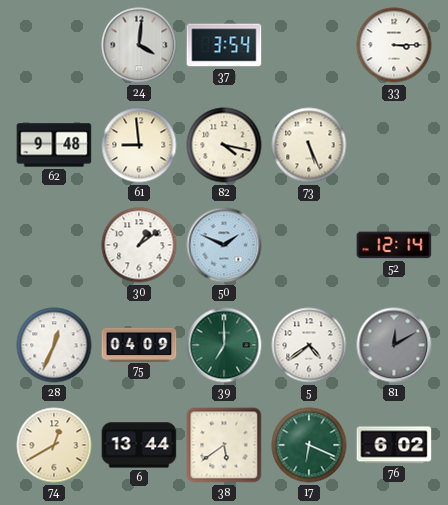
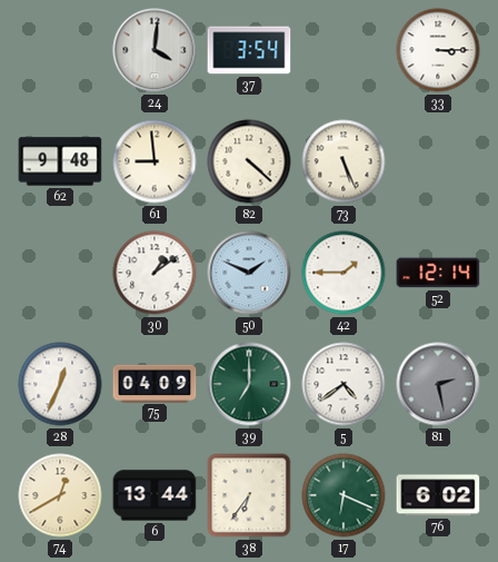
82: 4:17 -> 4:22 (249, 161)
42: none -> 1:45 (343, 273)
81: 12:10 -> 2:28 (438, 384)
38: 5:39 -> 6:36 (249, 495)
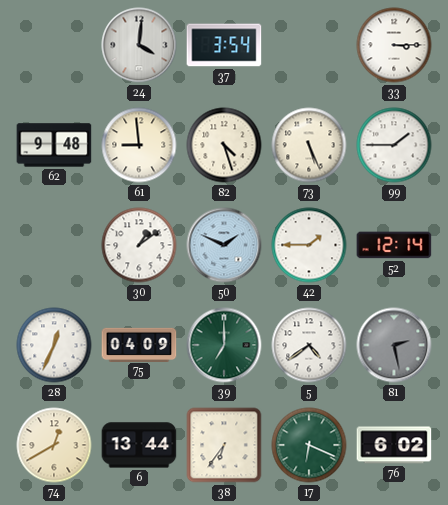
82: 4:22 -> 4:27 (224, 145)
99: none -> 1:45 (394, 145)
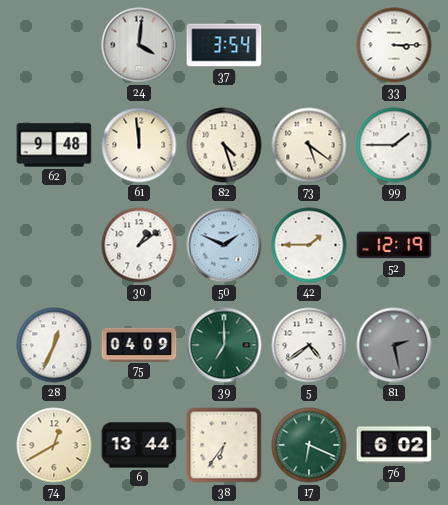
61: 8:59 -> 11:59 (139, 145)
73: 5:26 -> 5:21 (309, 145)
52: 12:14 -> 12:19 (394, 245)
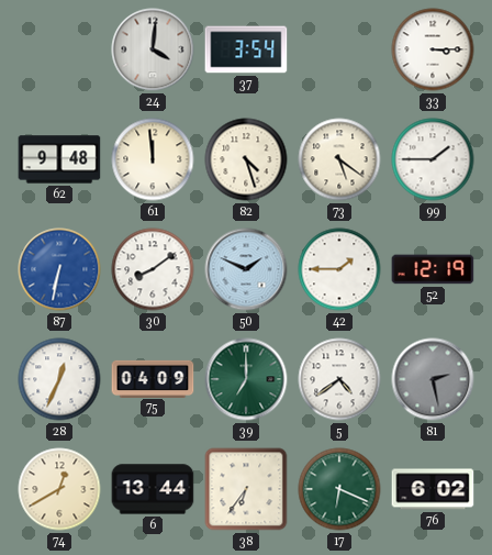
87: none -> 6:32 (59, 269)
30: 1:09 -> 8:09 (153, 269)
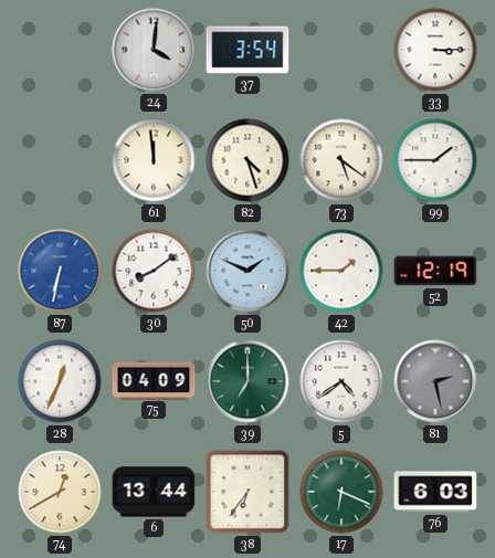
62: 9:48 -> none (59, 159)
76: 6:02 -> 6:03 (435, 492)
